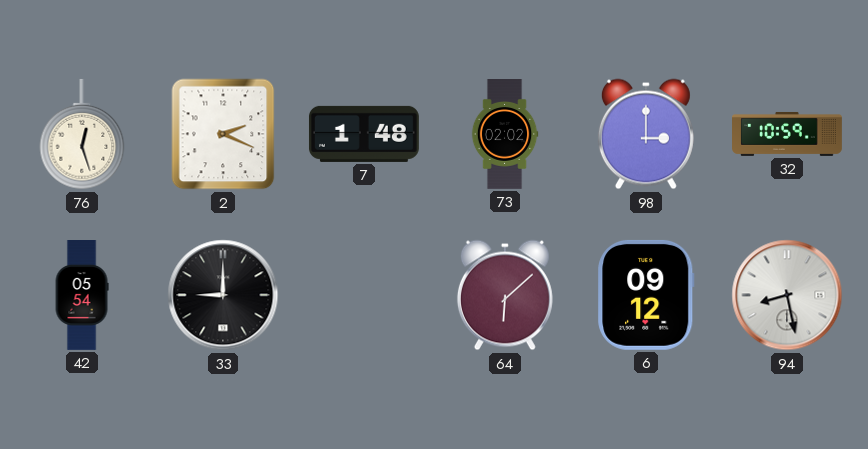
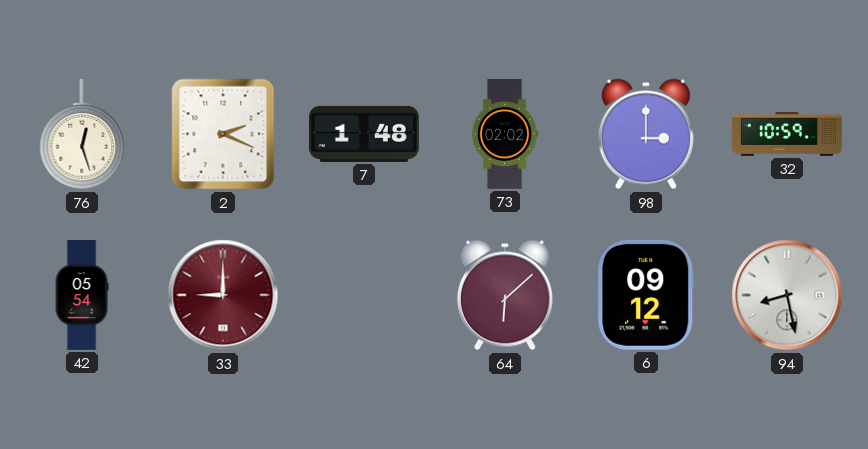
33 dial: black -> burgundy (223, 295)
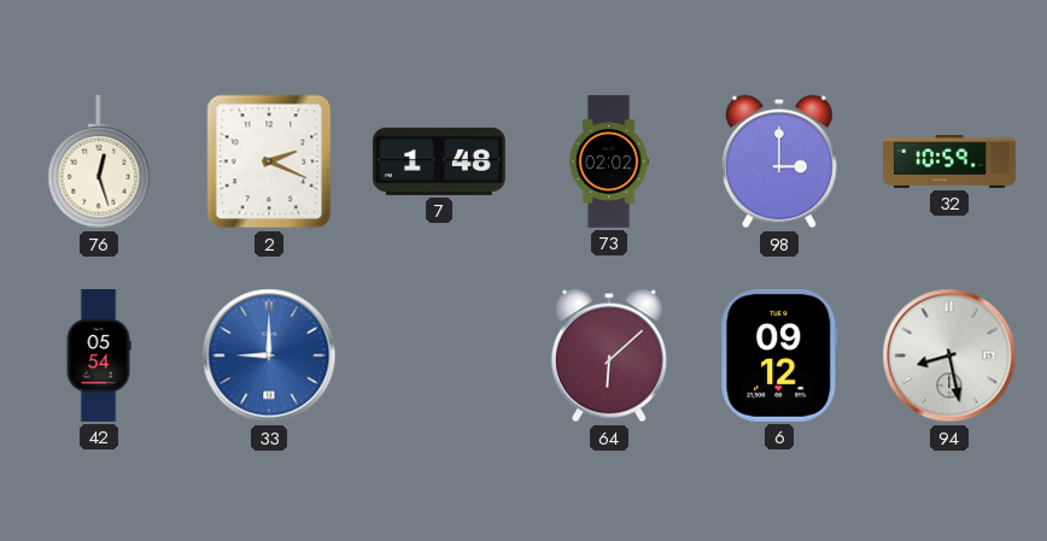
33 dial: burgundy -> blue (269, 355)
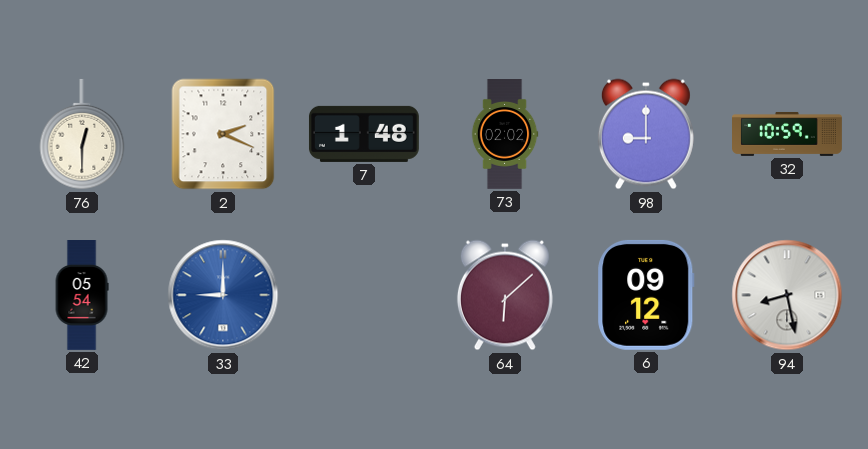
76: 12:27 -> 12:30 (82, 134)
98: 3:00 -> 9:00 (646, 134)
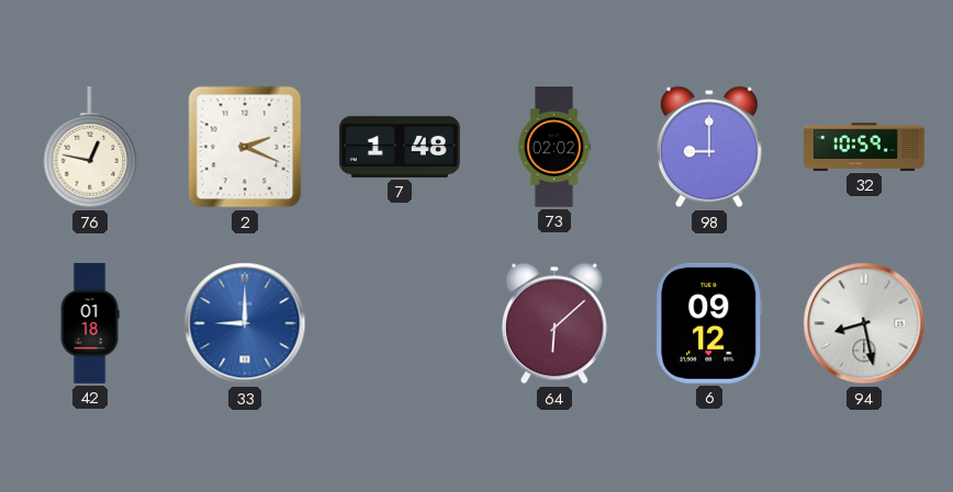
76: 12:30 -> 12:47 (90, 147)
42: 05:54 -> 01:18 (90, 324)
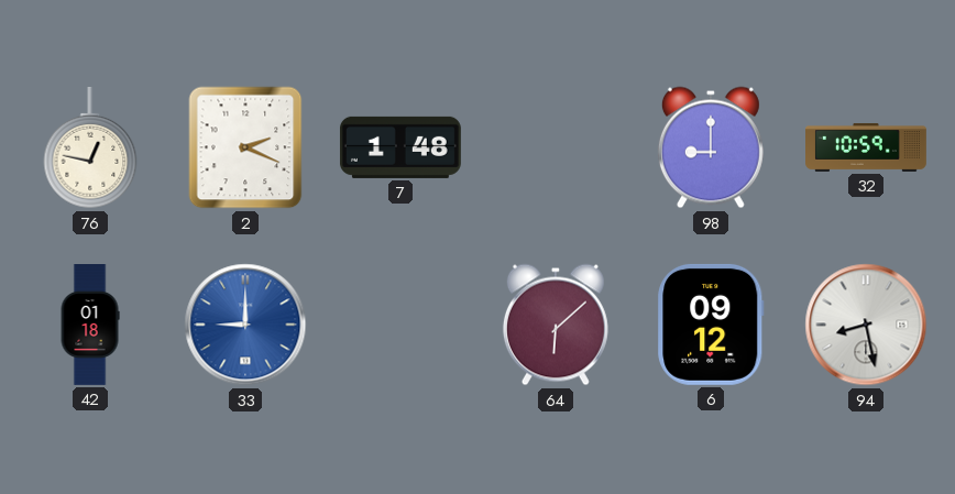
73: 02:02 -> none (554, 148)
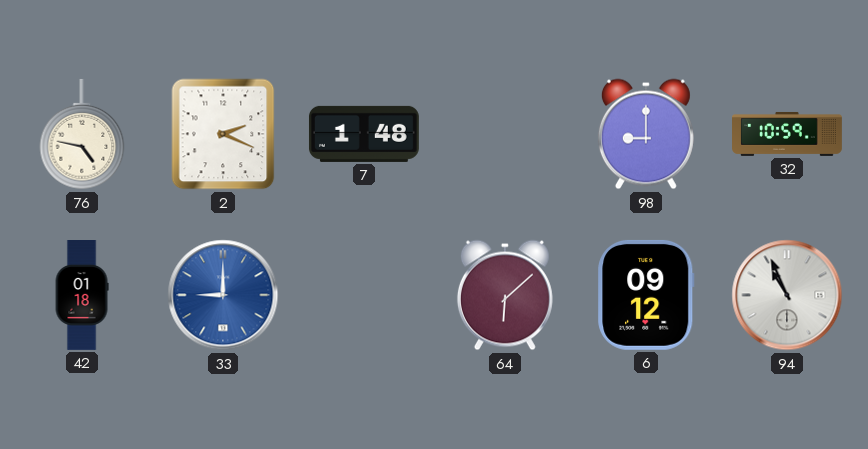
76: 12:47 -> 4:47 (82, 134)
94: 8:28 -> 10:56 (787, 295)
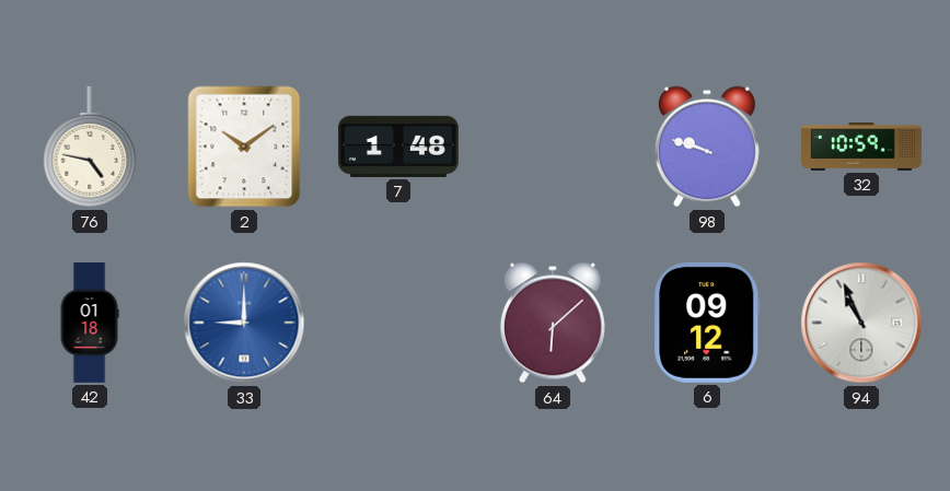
2: 2:19 -> 10:09 (244, 147)
98: 9:00 -> 9:48 (707, 147)
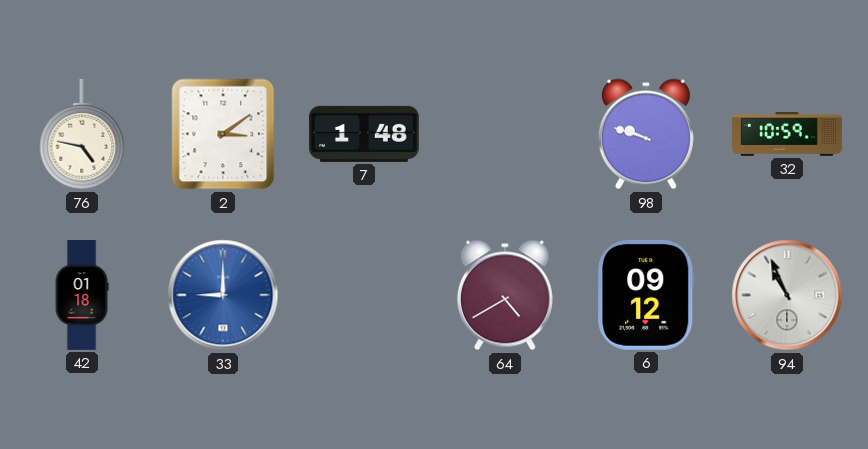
2: 10:09 -> 3:09 (223, 134)
64: 6:08 -> 4:40 (505, 295)
